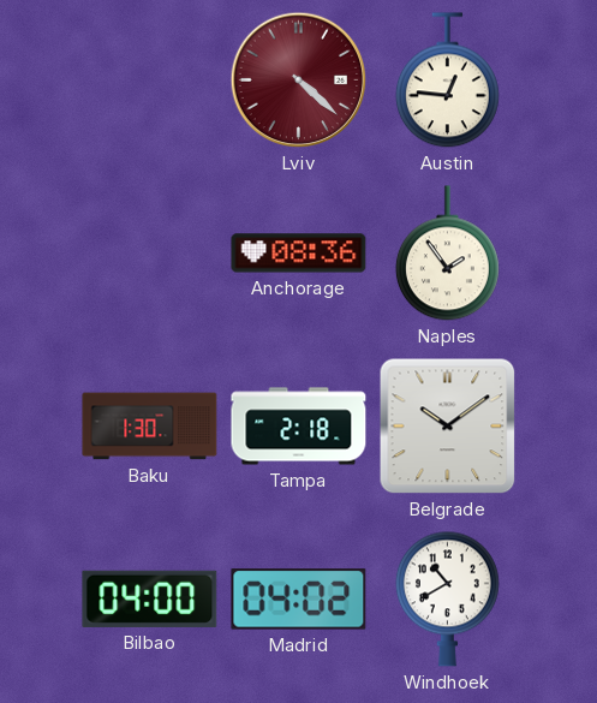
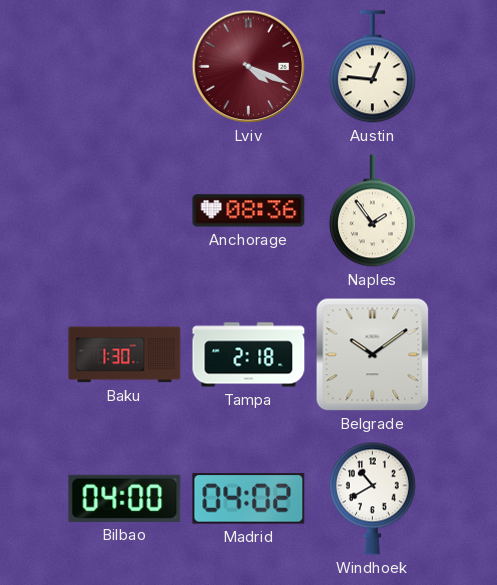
Lviv: 4:22 -> 4:19 (249, 67)
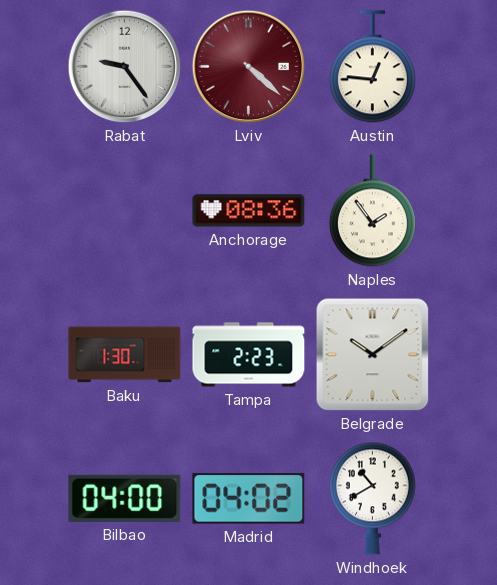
Rabat: none -> 9:24 (125, 67)
Lviv: 4:19 -> 4:22 (249, 67)
Tampa: 2:18 -> 2:23 (249, 355)
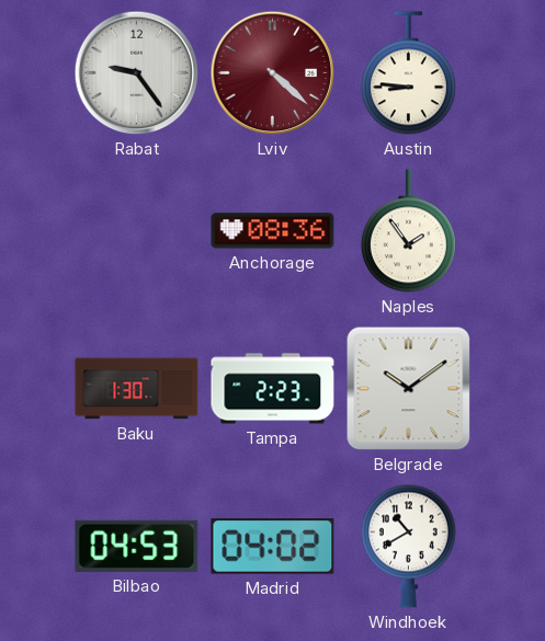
Austin: 12:46 -> 8:46 (408, 73)
Bilbao: 04:00 -> 04:53 (137, 546)
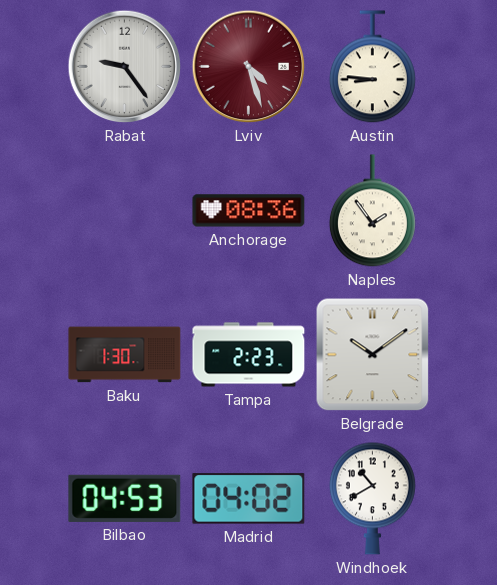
Lviv: 4:22 -> 4:27 (249, 67)
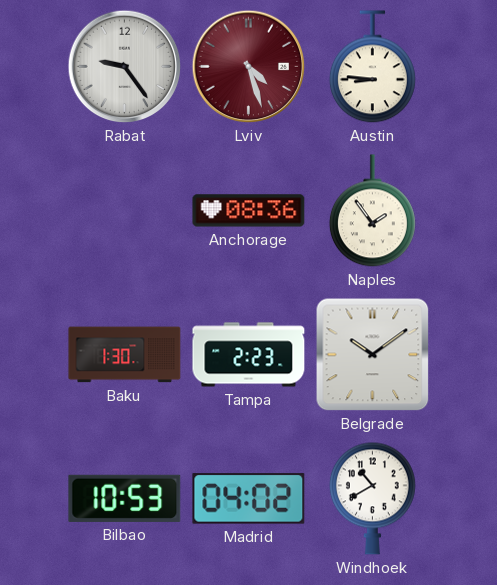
Bilbao: 04:53 -> 10:53 (125, 498)
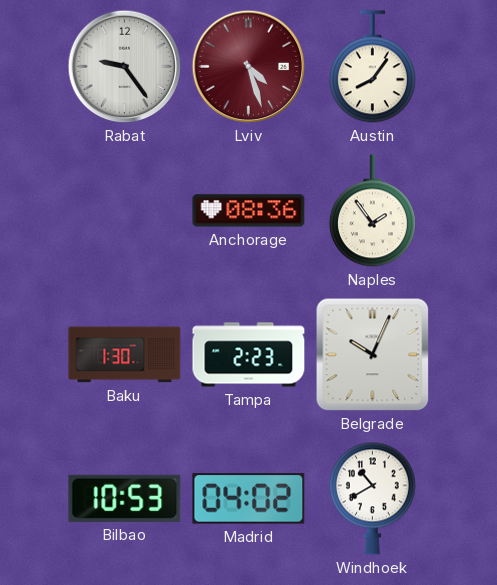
Austin: 8:46 -> 8:06 (372, 67)
Belgrade: 10:09 -> 10:04 (373, 355)
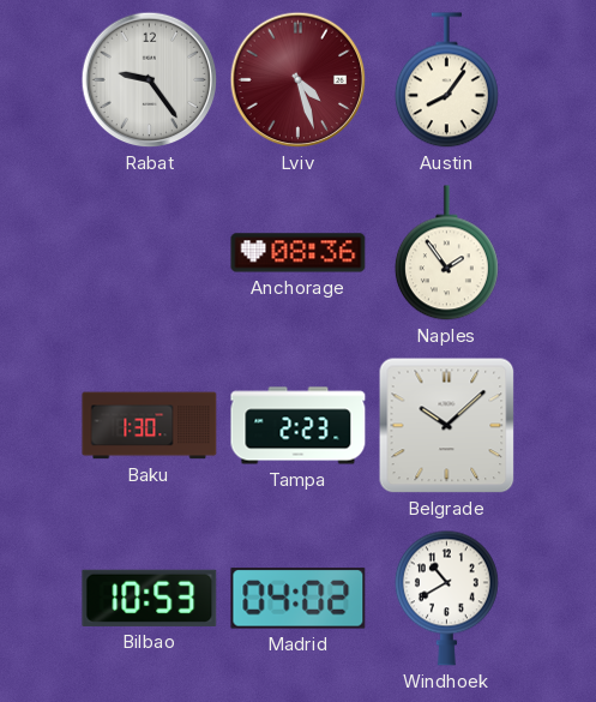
Belgrade: 10:04 -> 10:08 (447, 426)
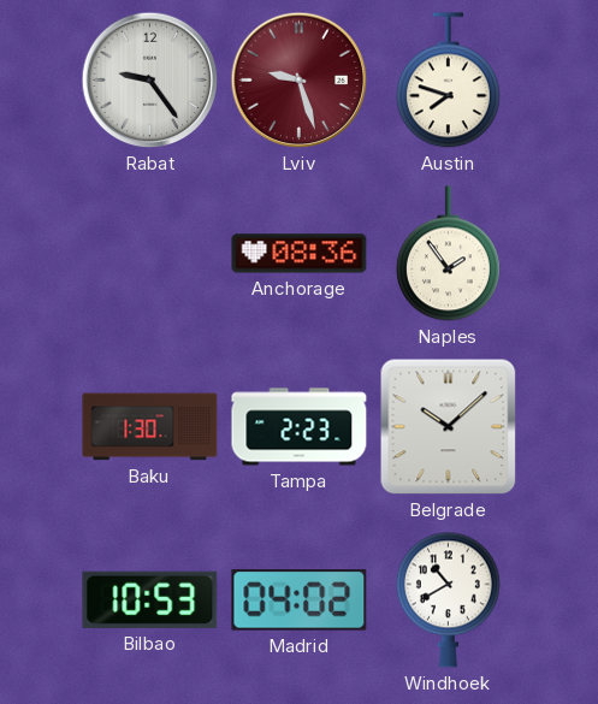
Lviv: 4:27 -> 9:27 (300, 81)
Austin: 8:06 -> 7:48 (448, 81)
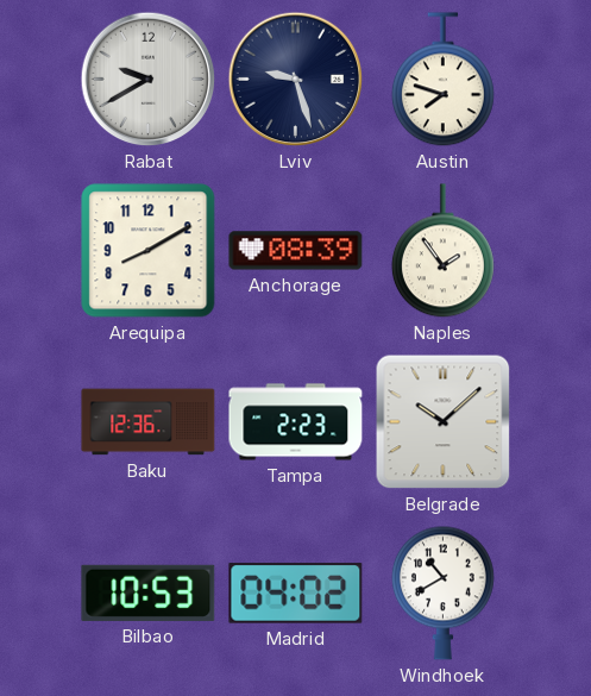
Rabat: 9:24 -> 9:40 (149, 80)
Lviv dial: burgundy -> navy (296, 80)
Arequipa: none -> 8:10 (149, 251)
Anchorage: 08:36 -> 08:39 (296, 251)
Baku: 1:30 -> 12:36 (149, 422)
